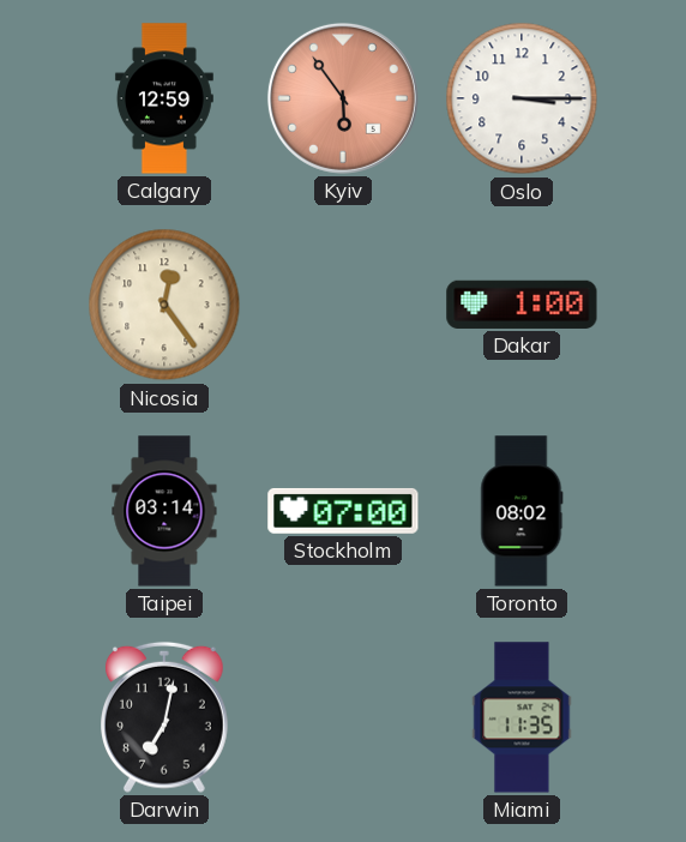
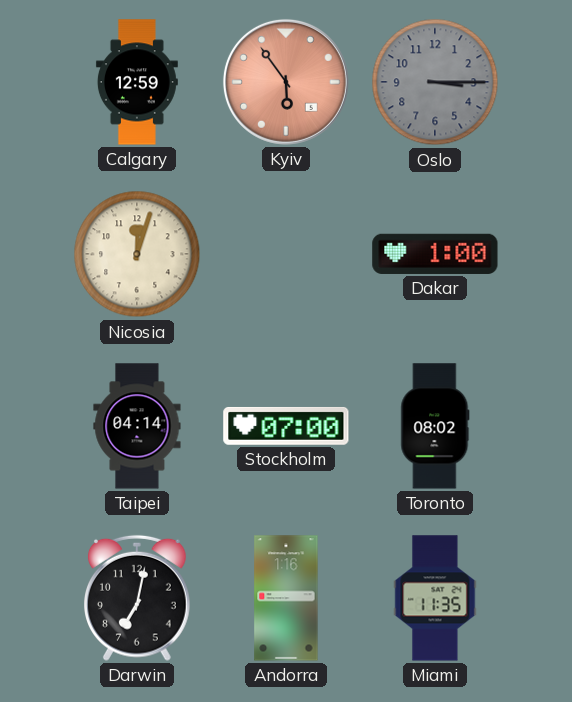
Oslo dial: white -> grey (435, 82)
Nicosia: 12:24 -> 12:03 (137, 254)
Taipei: 03:14 -> 04:14 (137, 426)
Andorra: none -> 1:16 (286, 598)
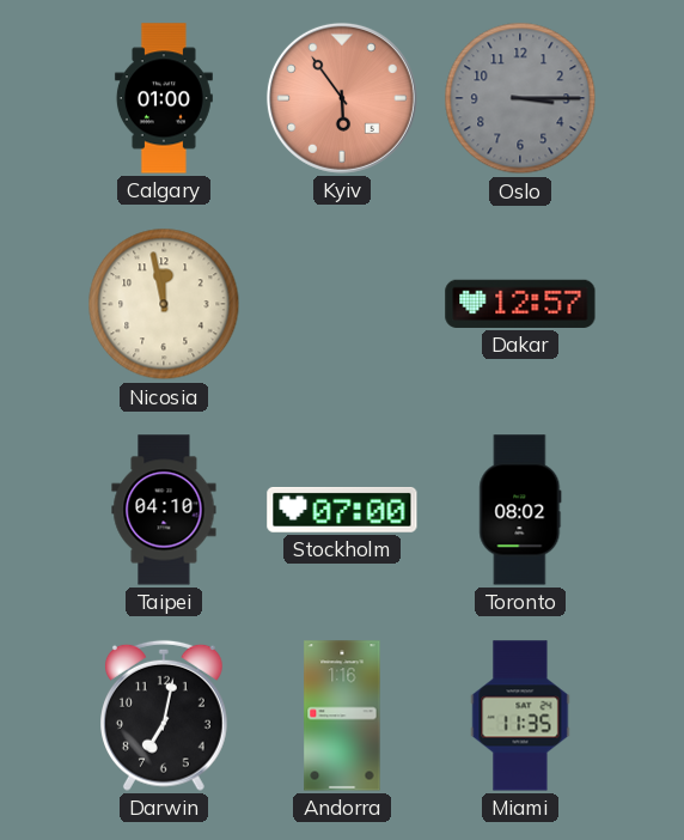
Calgary: 12:59 -> 01:00 (164, 98)
Nicosia: 12:03 -> 11:58 (164, 304)
Dakar: 1:00 -> 12:57 (520, 304)
Taipei: 04:14 -> 04:10 (164, 510)
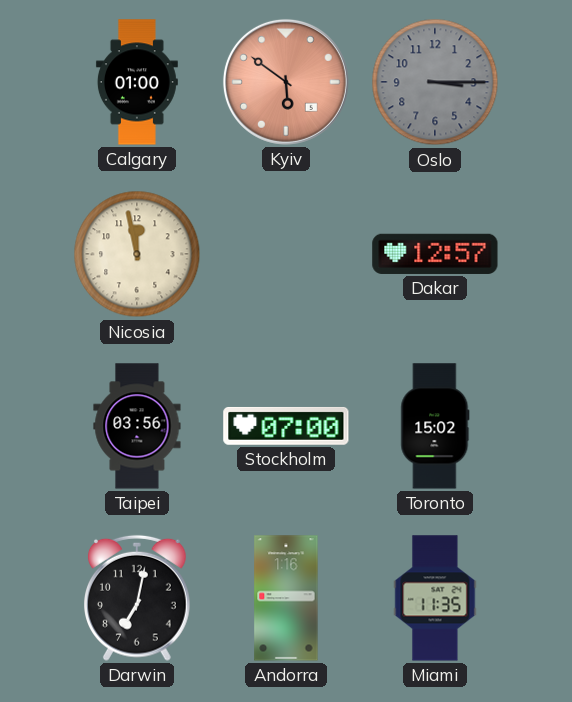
Kyiv: 5:54 -> 5:51 (286, 82)
Taipei: 04:10 -> 03:56 (137, 426)
Toronto: 08:02 -> 15:02 (435, 426)
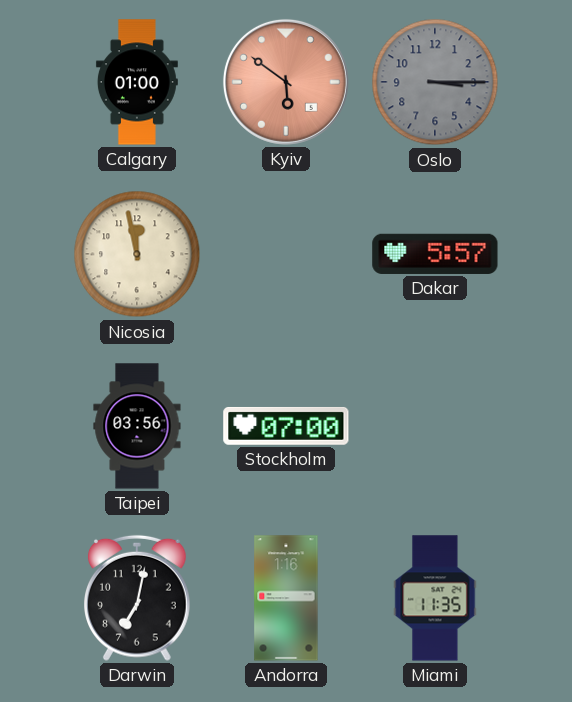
Dakar: 12:57 -> 5:57 (435, 254)
Toronto: 15:02 -> none (435, 426)
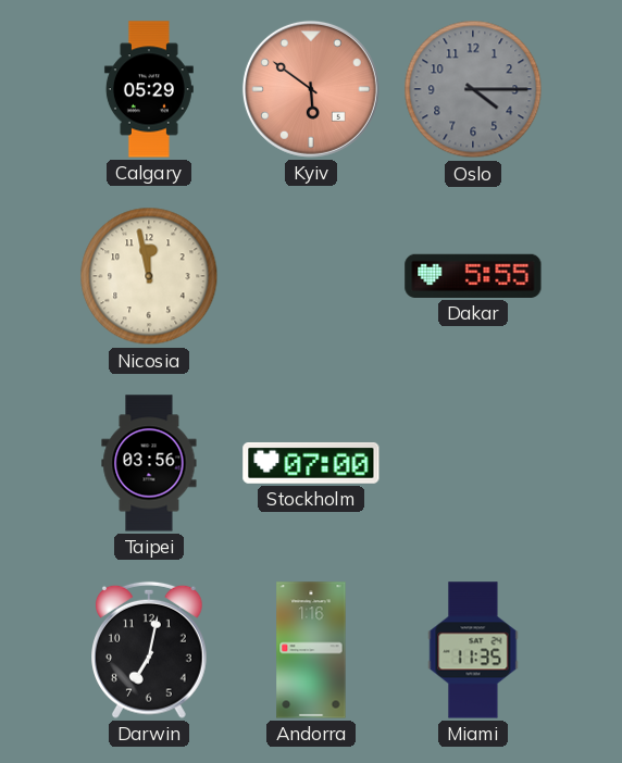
Calgary: 01:00 -> 05:29 (149, 89)
Oslo: 3:15 -> 4:15 (473, 89)
Dakar: 5:57 -> 5:55 (473, 276)
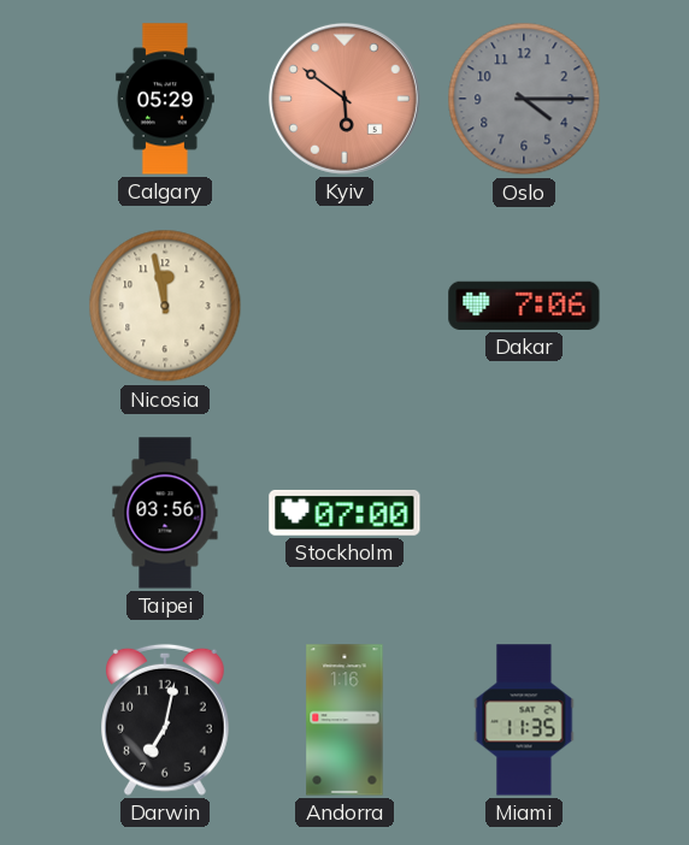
Dakar: 5:55 -> 7:06 (524, 306)
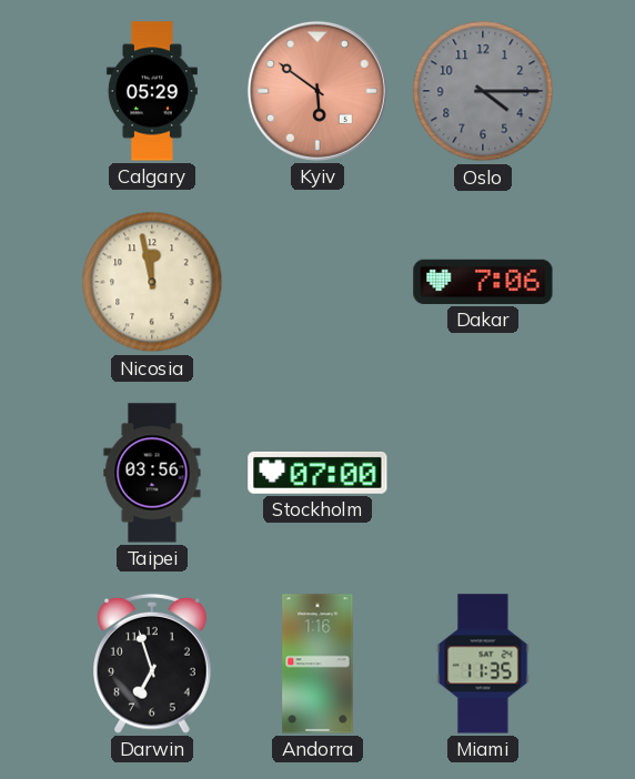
Darwin: 7:02 -> 6:57 (153, 664)
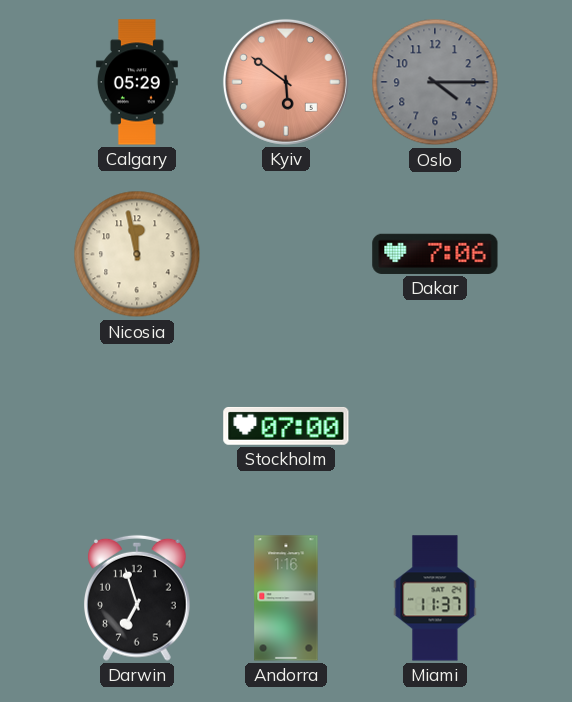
Taipei: 03:56 -> none (152, 473)
Miami: 11:35 -> 11:37 (435, 598)
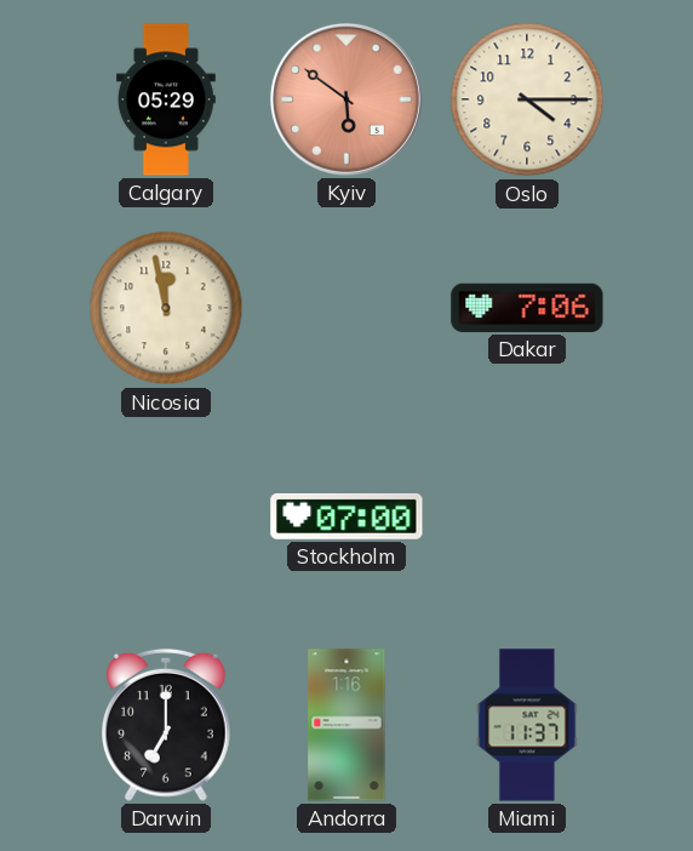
Oslo dial: grey -> cream (527, 99)
Darwin: 6:57 -> 7:00 (167, 725)
